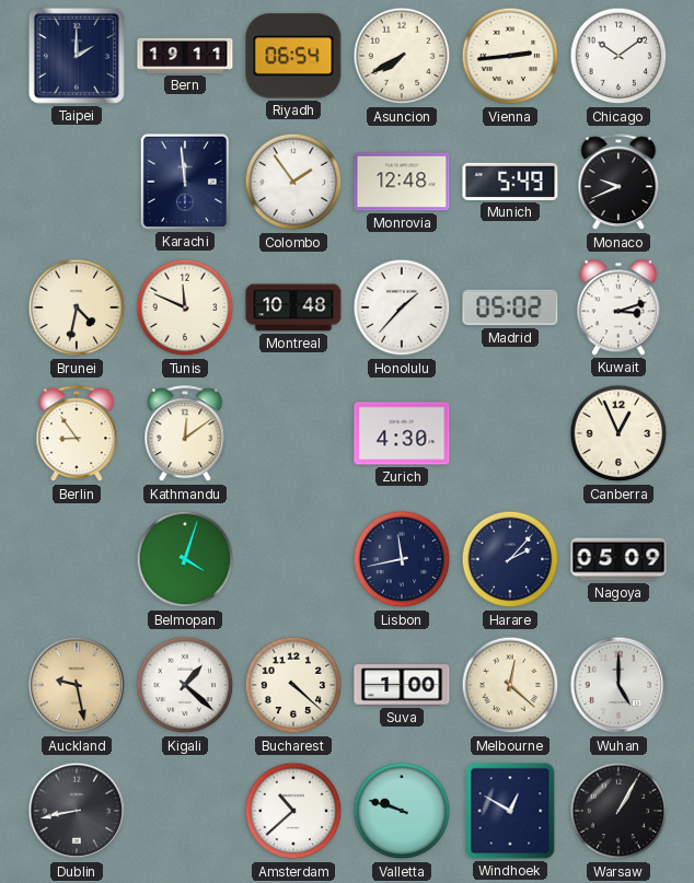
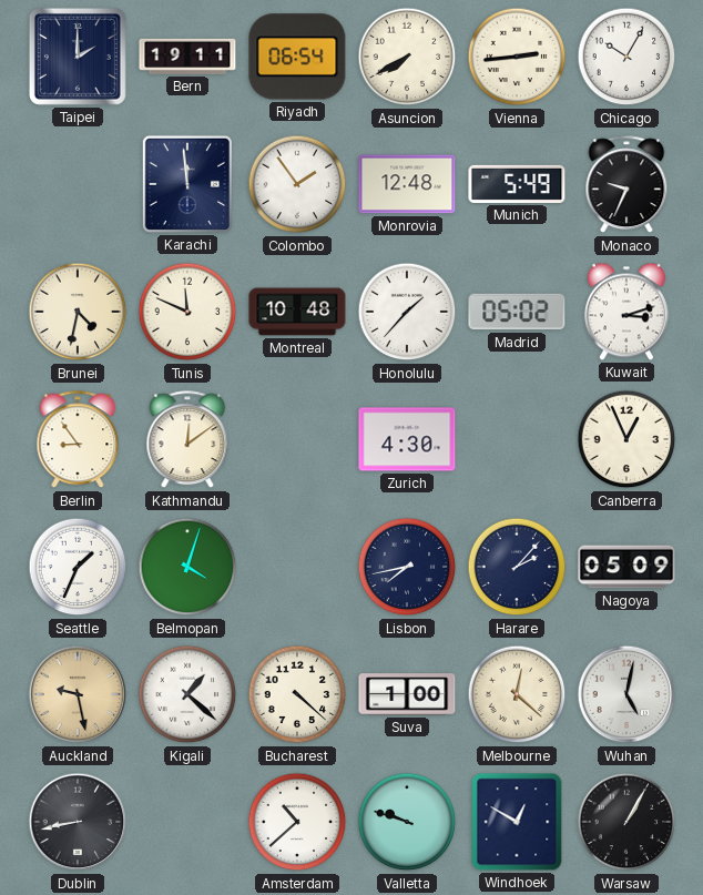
Chicago: 10:09 -> 10:05 (626, 57)
Monaco: 9:41 -> 9:34 (626, 185)
Seattle: none -> 1:34 (78, 567)
Lisbon: 11:43 -> 7:43 (407, 567)
Wuhan: 5:00 -> 5:02 (626, 694)
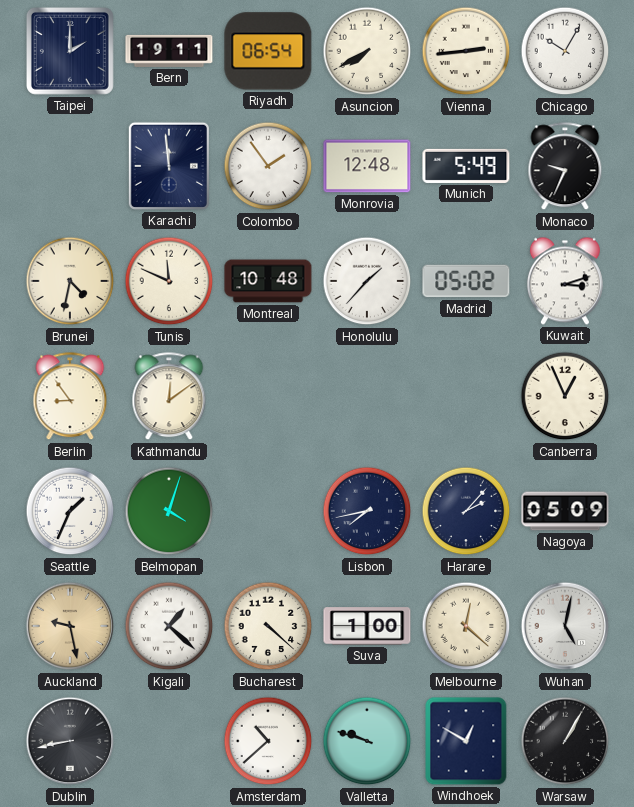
Zurich: 4:30 -> none (407, 439)
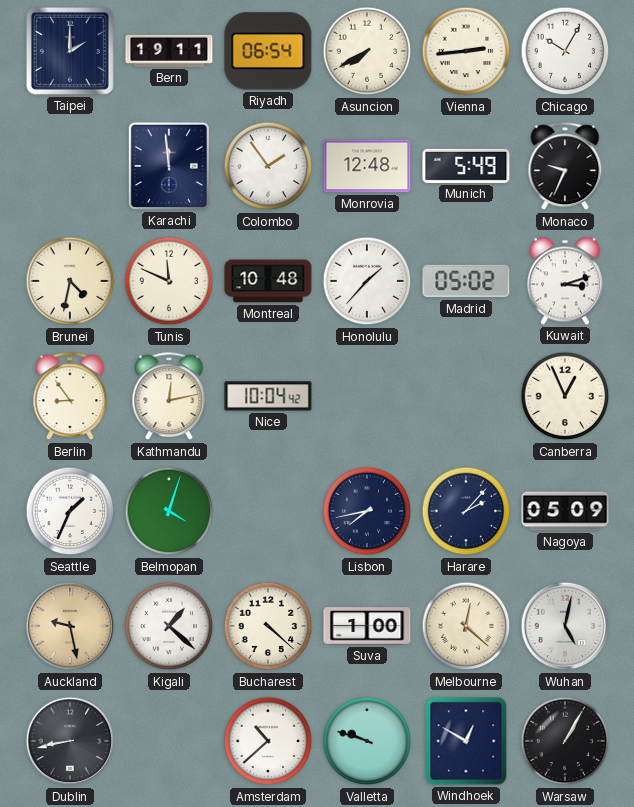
Kathmandu: 12:09 -> 12:13 (169, 397)
Nice: none -> 10:04 (268, 396)
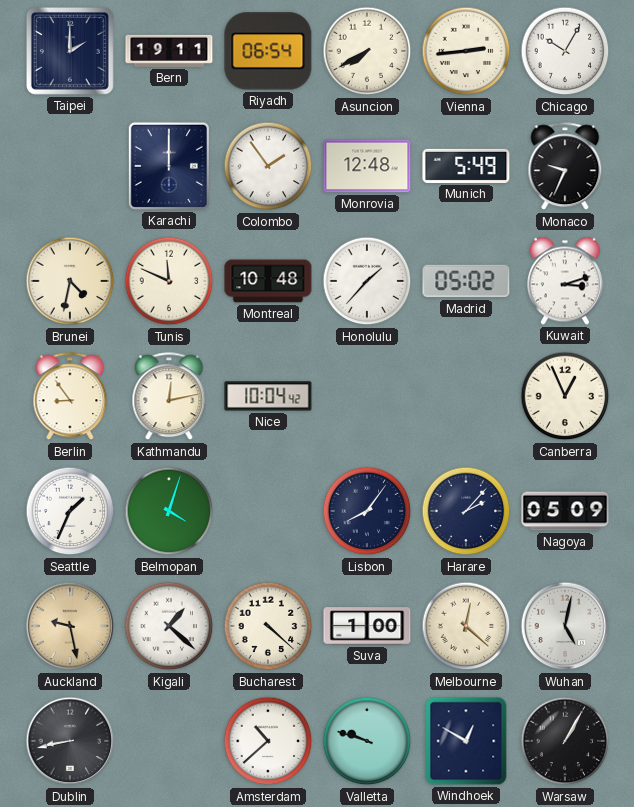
Karachi: 11:59 -> 12:00 (169, 166)
Lisbon: 7:43 -> 8:06 (367, 511)
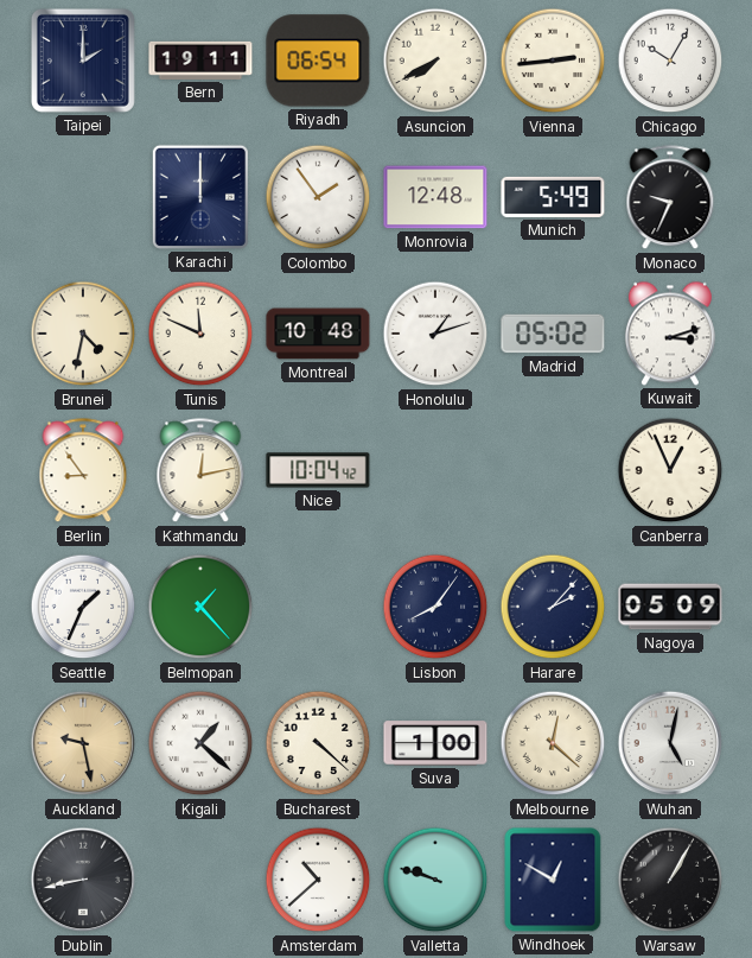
Honolulu: 1:37 -> 1:12 (435, 334)
Belmopan: 4:03 -> 1:23 (200, 607)
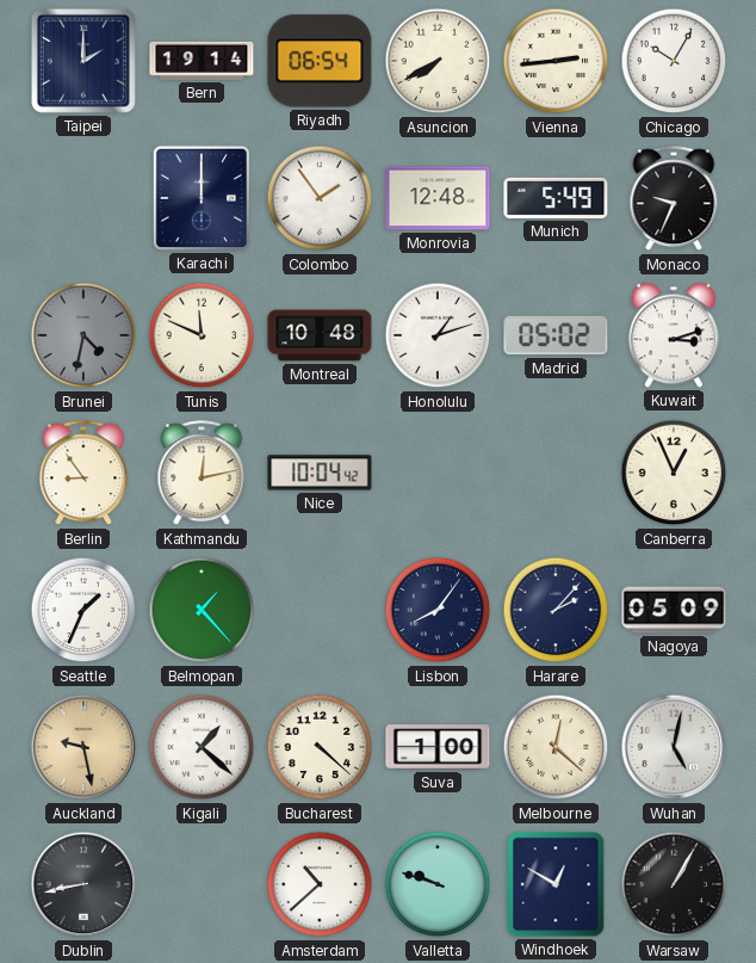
Bern: 19:11 -> 19:14 (202, 61)
Brunei dial: cream -> grey (83, 335)
